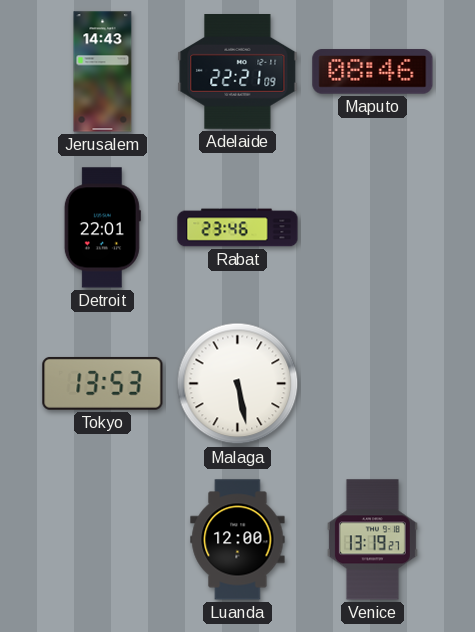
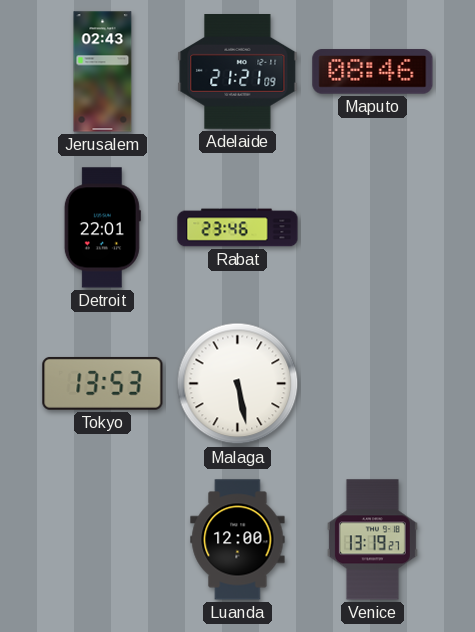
Jerusalem: 14:43 -> 02:43 (103, 72)
Adelaide: 22:21 -> 21:21 (238, 72)
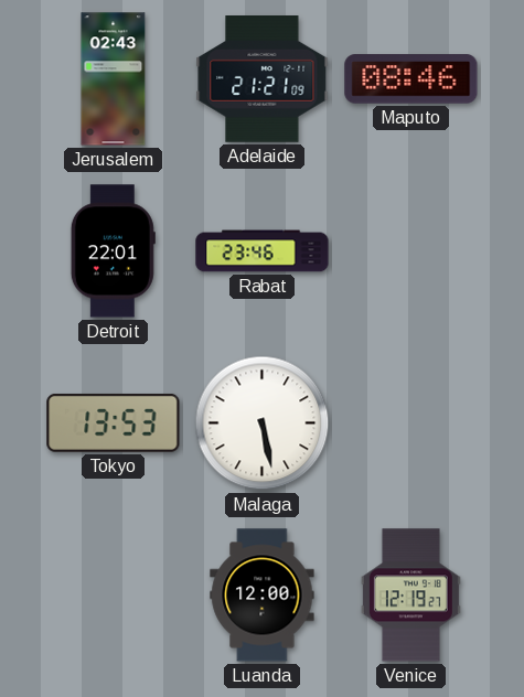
Venice: 13:19 -> 12:19 (410, 596)
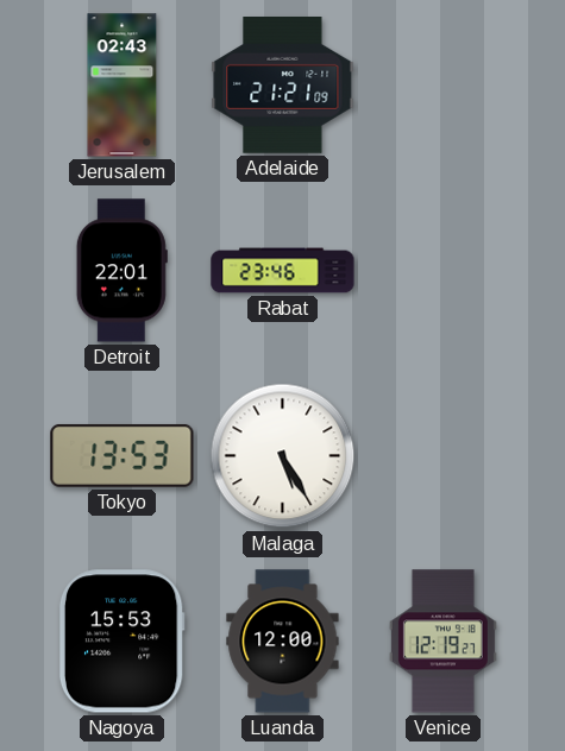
Maputo: 08:46 -> none (411, 79)
Malaga: 5:28 -> 5:25 (283, 456)
Nagoya: none -> 15:53 (121, 642)
